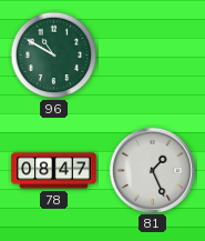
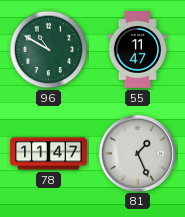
55: none -> 11:47 (138, 50)
78: 08:47 -> 11:47 (49, 154)
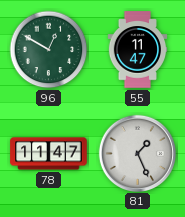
96: 10:50 -> 12:50 (49, 50)
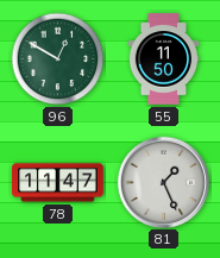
55: 11:47 -> 11:50 (164, 59)
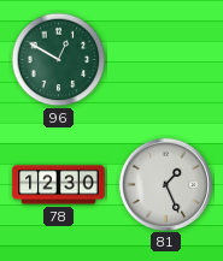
55: 11:50 -> none (164, 59)
78: 11:47 -> 12:30 (59, 185)
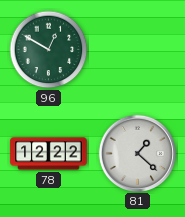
78: 12:30 -> 12:22 (49, 154)
81: 1:26 -> 1:22 (137, 153)
